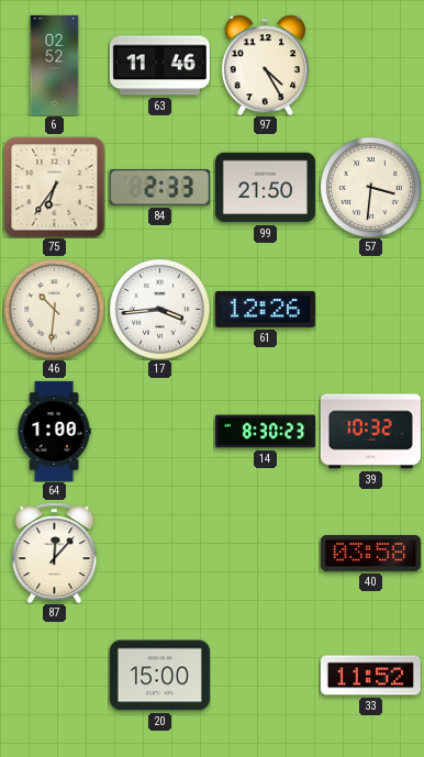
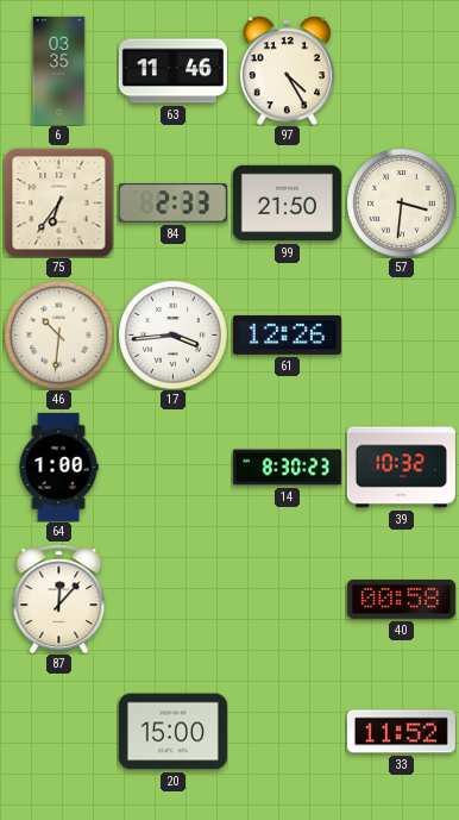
6: 02:52 -> 03:35 (59, 70)
40: 03:58 -> 00:58 (401, 599)
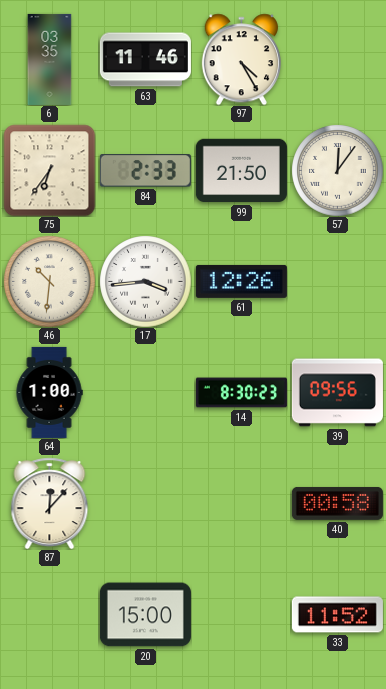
57: 3:31 -> 12:06 (337, 170)
39: 10:32 -> 09:56 (337, 393)
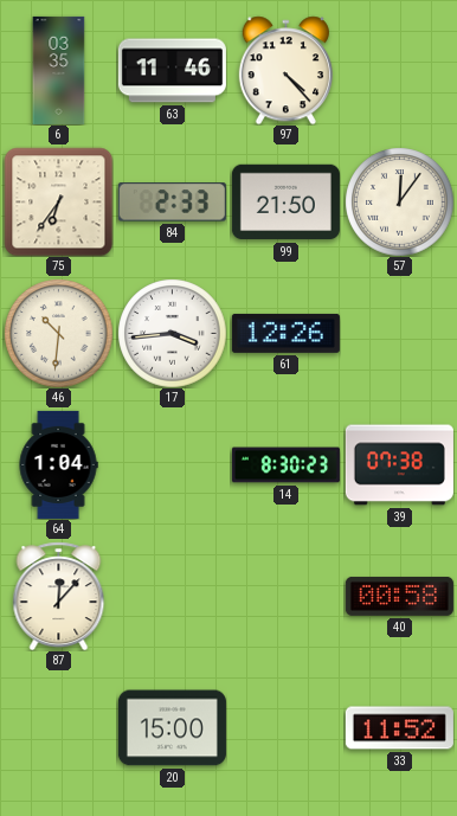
97: 4:25 -> 4:23 (285, 70)
64: 1:00 -> 1:04 (58, 464)
39: 09:56 -> 07:38 (399, 465)
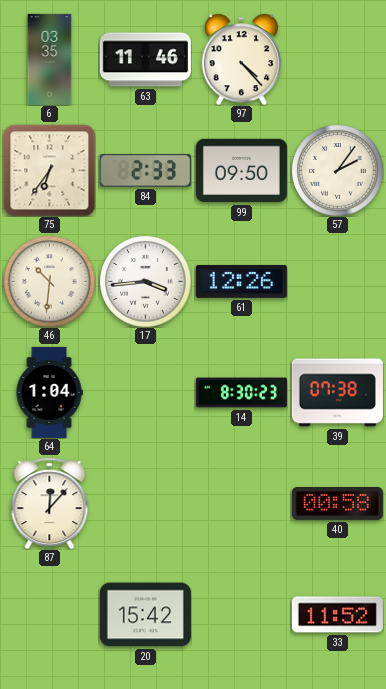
99: 21:50 -> 09:50 (241, 171)
57: 12:06 -> 2:06 (337, 170)
20: 15:00 -> 15:42 (145, 615)
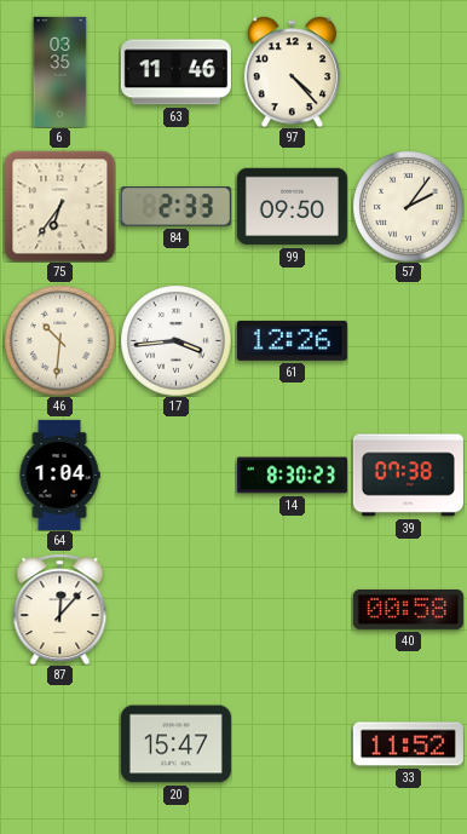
20: 15:42 -> 15:47 (175, 744)
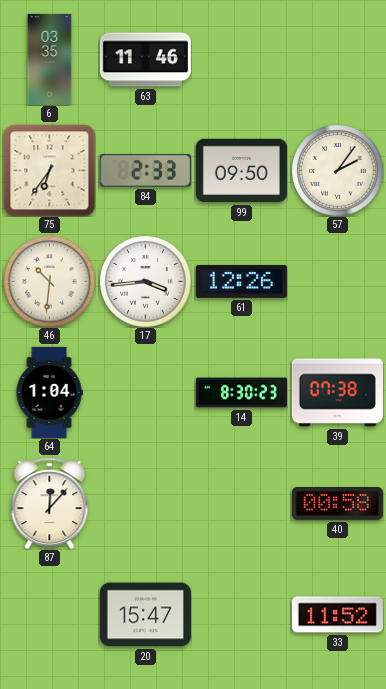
97: 4:23 -> none (292, 71)
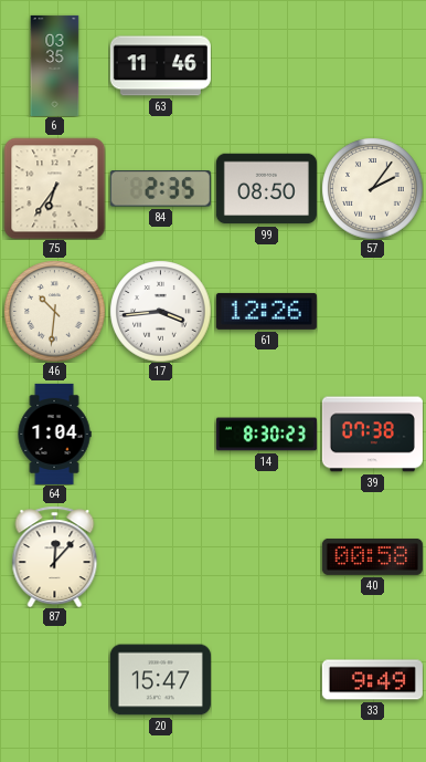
84: 2:33 -> 2:35 (160, 189)
99: 09:50 -> 08:50 (266, 189)
33: 11:52 -> 9:49 (372, 680)
